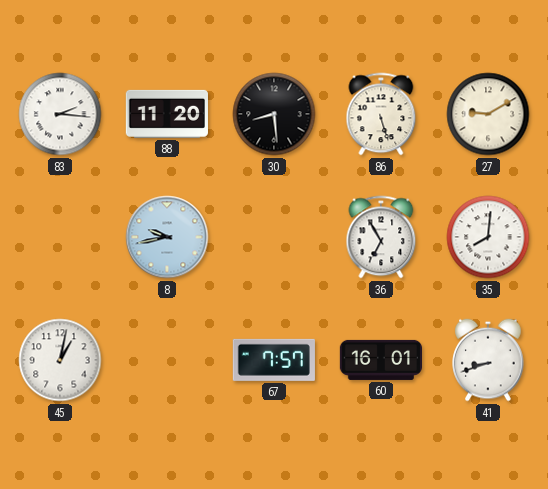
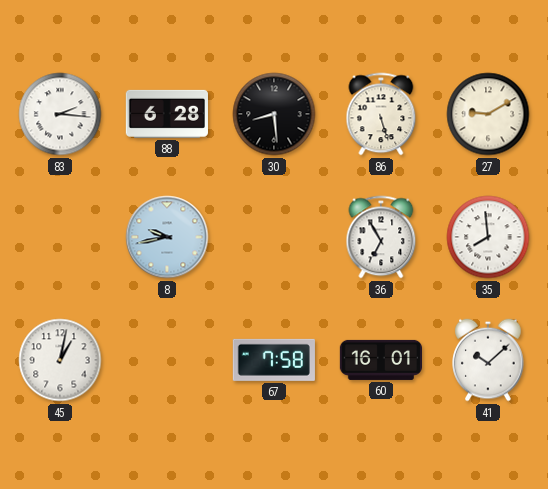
88: 11:20 -> 6:28 (167, 114)
35: 8:01 -> 7:59 (488, 237)
67: 7:57 -> 7:58 (274, 360)
41: 8:42 -> 10:08 (488, 360)
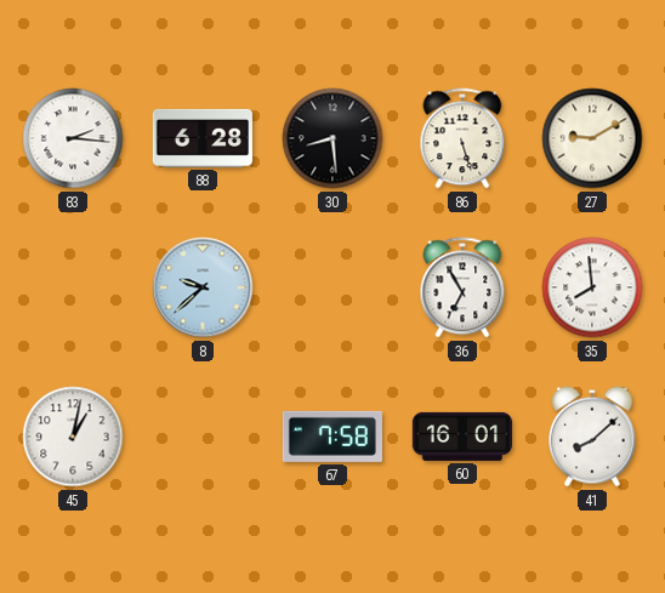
8: 9:43 -> 9:38 (203, 287)
41: 10:08 -> 8:08 (592, 437)
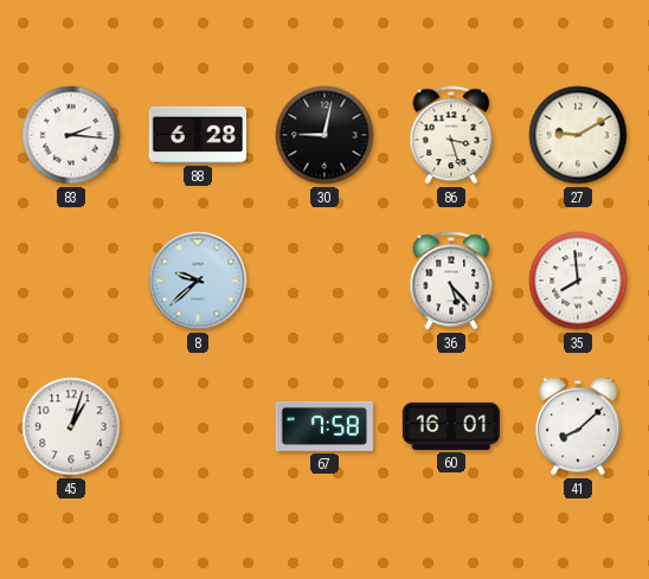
30: 8:29 -> 9:02 (324, 135)
86: 5:27 -> 3:27 (451, 135)
36: 6:55 -> 5:23 (451, 281)
45: 1:02 -> 1:03 (71, 426)
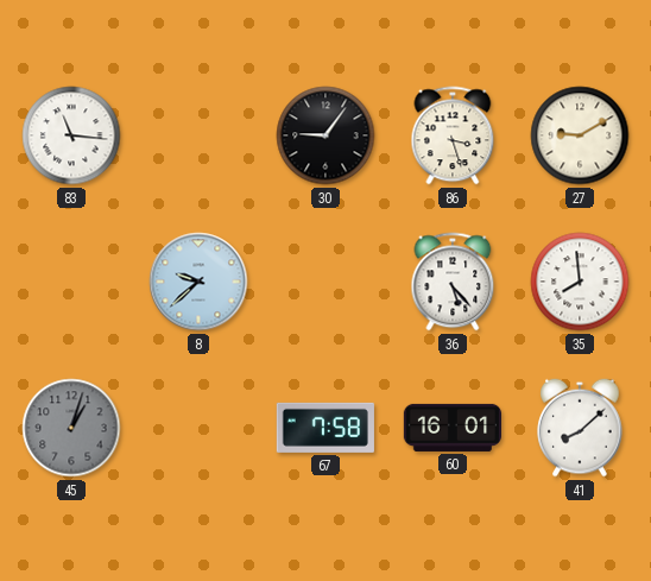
83: 2:16 -> 11:16 (71, 135)
88: 6:28 -> none (198, 135)
30: 9:02 -> 9:06 (325, 135)
45 dial: white -> grey (71, 428)
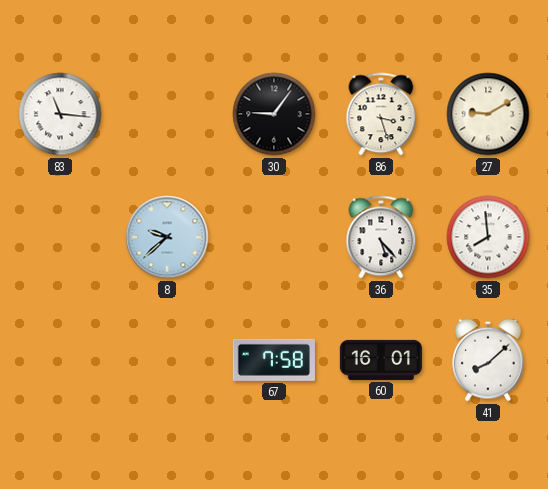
45: 1:03 -> none (71, 428)
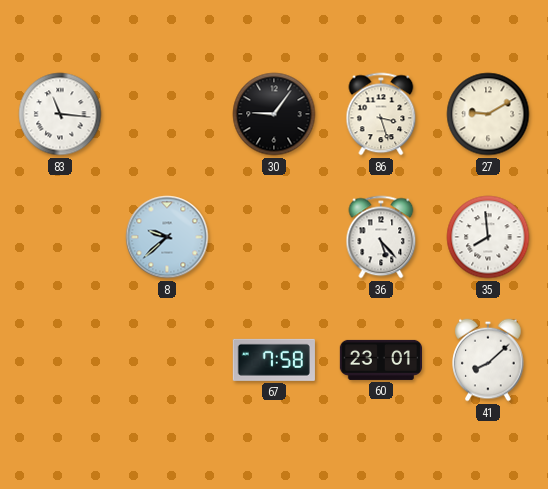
60: 16:01 -> 23:01 (380, 360)
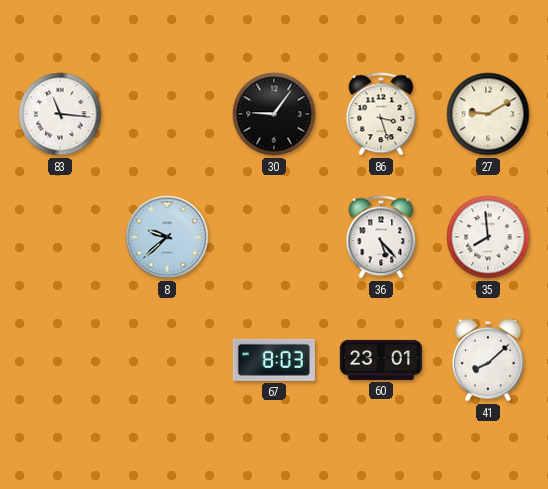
67: 7:58 -> 8:03 (274, 360)
